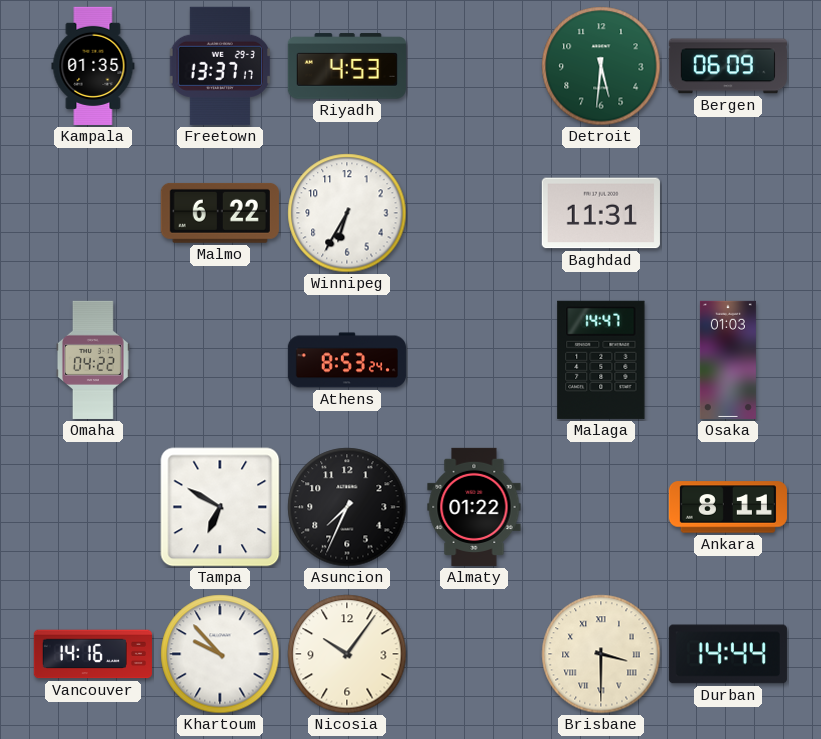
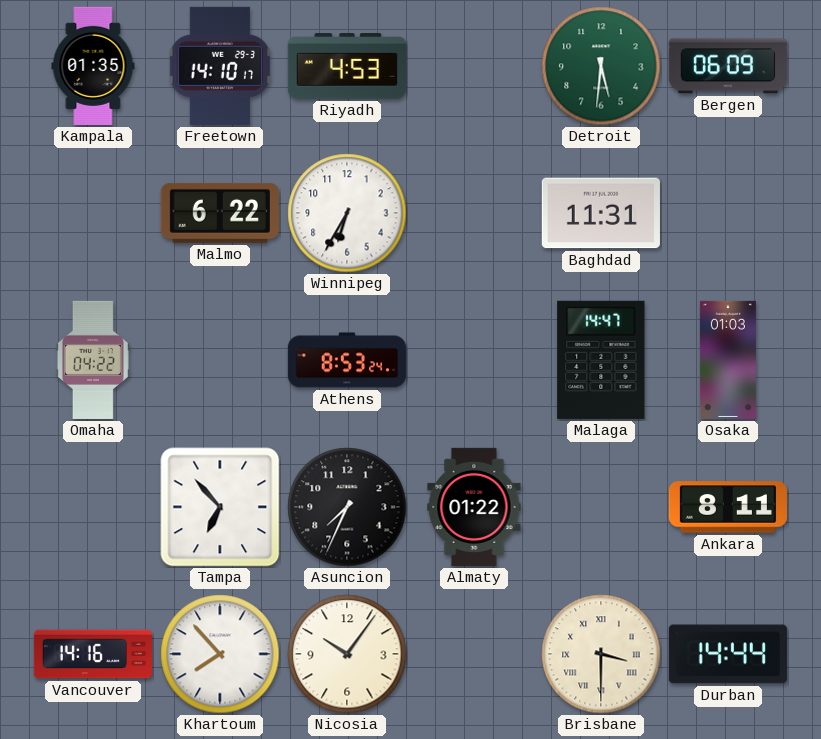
Freetown: 13:37 -> 14:10 (219, 66)
Tampa: 6:50 -> 6:53 (220, 507)
Khartoum: 9:53 -> 7:53 (220, 654)
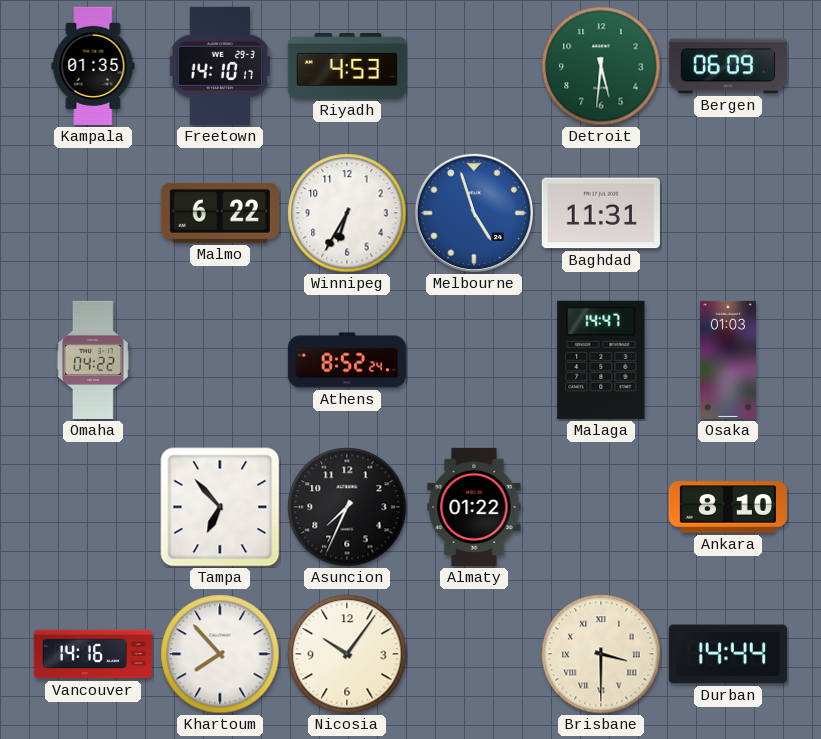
Melbourne: none -> 4:57 (474, 213)
Athens: 8:53 -> 8:52 (347, 360)
Ankara: 8:11 -> 8:10 (728, 507)
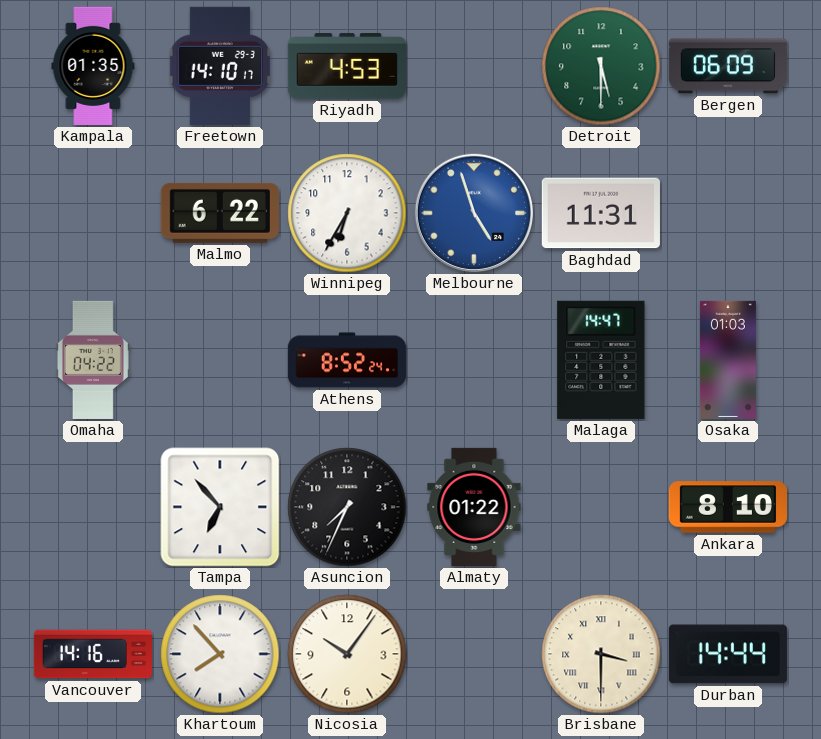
Detroit: 5:31 -> 5:30 (601, 66)
